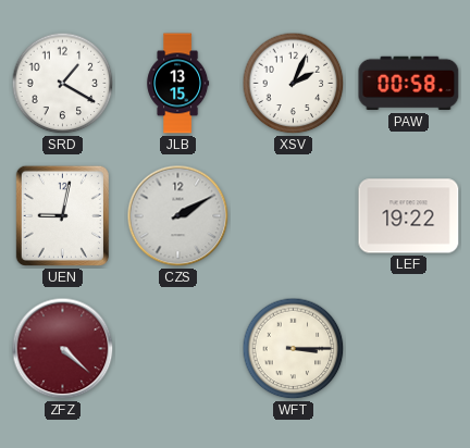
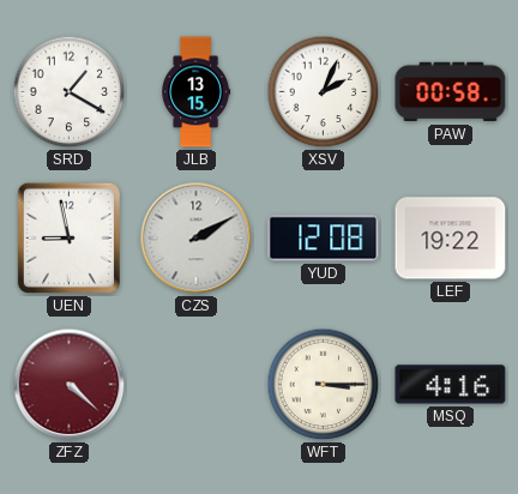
UEN: 9:02 -> 8:58 (68, 237)
YUD: none -> 12:08 (324, 239)
MSQ: none -> 4:16 (451, 385)
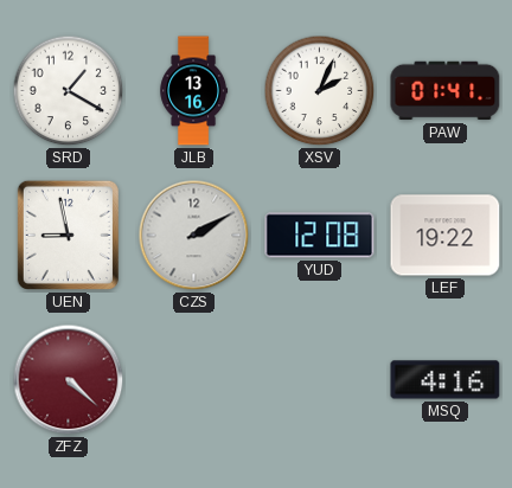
JLB: 13:15 -> 13:16 (194, 91)
PAW: 00:58 -> 01:41 (446, 91)
WFT: 3:15 -> none (324, 385)
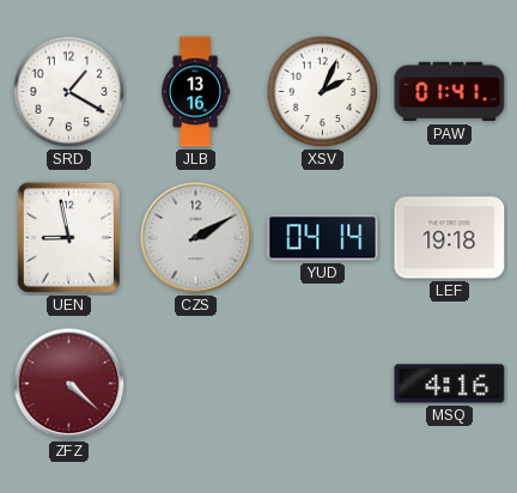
YUD: 12:08 -> 04:14 (323, 238)
LEF: 19:22 -> 19:18 (450, 238)
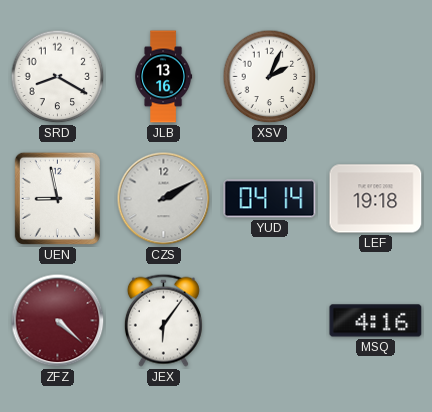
SRD: 1:20 -> 8:20 (58, 77)
PAW: 01:41 -> none (450, 92)
JEX: none -> 6:06 (163, 320)
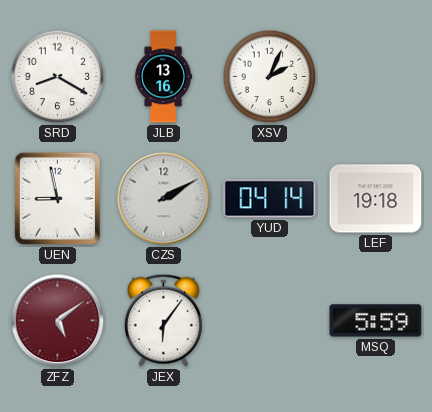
ZFZ: 4:22 -> 5:09 (58, 321)
MSQ: 4:16 -> 5:59 (376, 321)
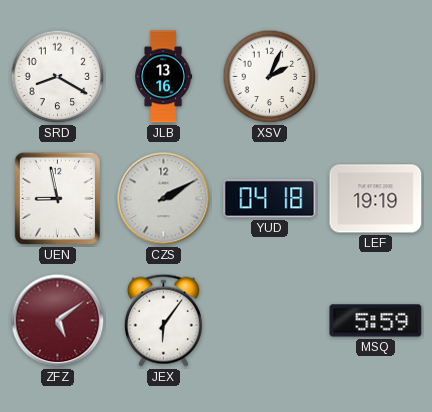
YUD: 04:14 -> 04:18 (270, 199)
LEF: 19:18 -> 19:19 (376, 199)
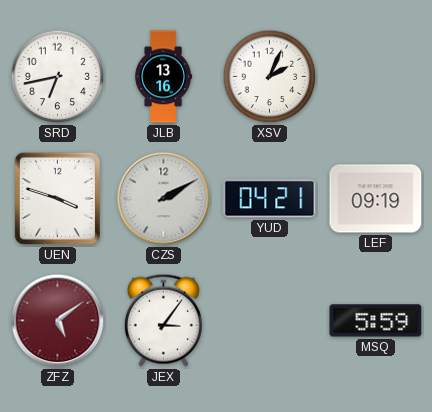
SRD: 8:20 -> 6:43 (58, 77)
UEN: 8:58 -> 3:48 (57, 198)
YUD: 04:18 -> 04:21 (270, 199)
LEF: 19:19 -> 09:19 (376, 199)
JEX: 6:06 -> 3:06 (163, 320)
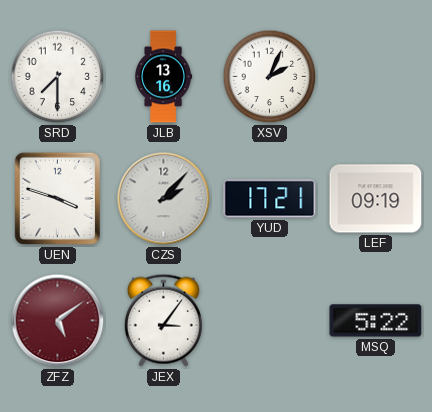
SRD: 6:43 -> 7:30 (58, 77)
CZS: 2:10 -> 2:07 (164, 199)
YUD: 04:21 -> 17:21 (270, 199)
MSQ: 5:59 -> 5:22 (376, 321)
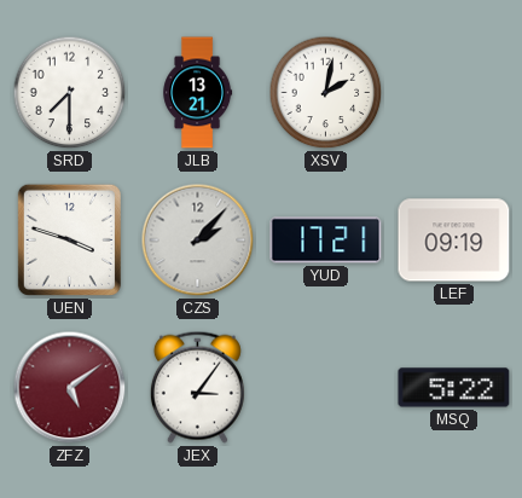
JLB: 13:16 -> 13:21 (198, 93)
XSV: 2:04 -> 2:02 (326, 93)
